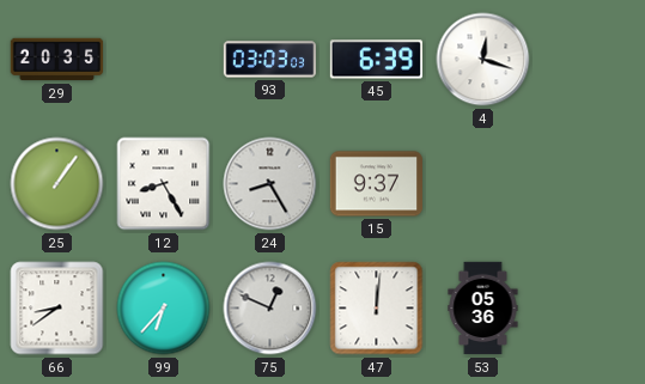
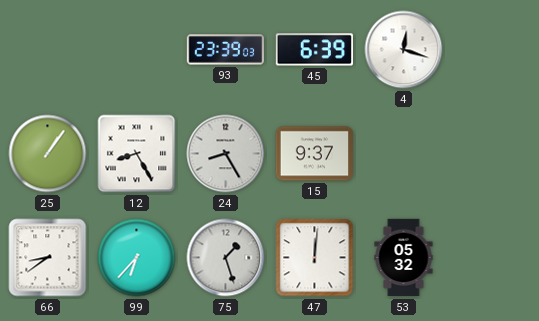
29: 20:35 -> none (57, 60)
93: 03:03 -> 23:39 (225, 50)
75: 12:49 -> 1:27 (226, 258)
53: 05:36 -> 05:32 (404, 258)
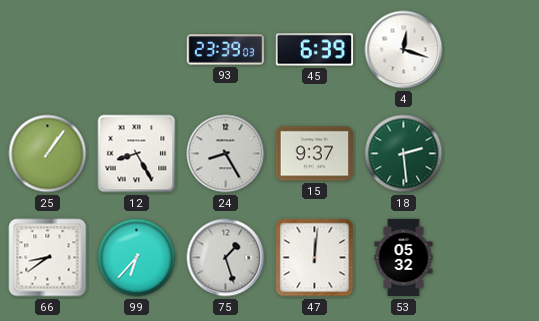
18: none -> 2:29 (404, 154)
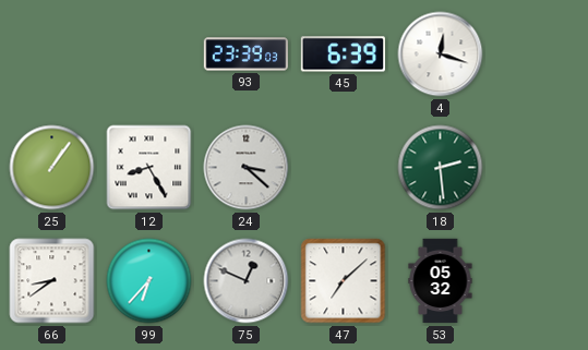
24: 8:25 -> 3:22 (247, 168)
15: 9:37 -> none (314, 154)
75: 1:27 -> 12:49 (247, 281)
47: 12:01 -> 7:08 (344, 281)
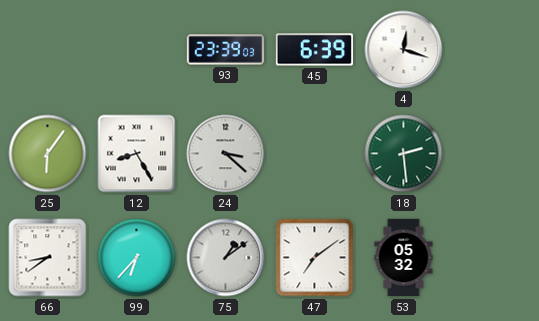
25: 1:06 -> 6:06 (48, 154)
75: 12:49 -> 1:09 (226, 258)
47: 7:08 -> 7:09 (315, 258)
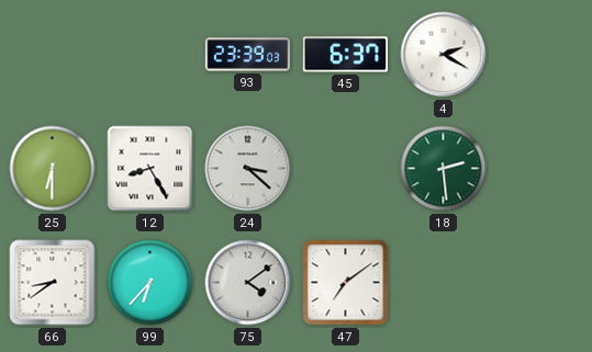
45: 6:39 -> 6:37 (345, 55)
4: 12:18 -> 2:20 (444, 55)
25: 6:06 -> 6:30 (53, 169)
75: 1:09 -> 4:09 (248, 283)
53: 05:32 -> none (404, 258)
